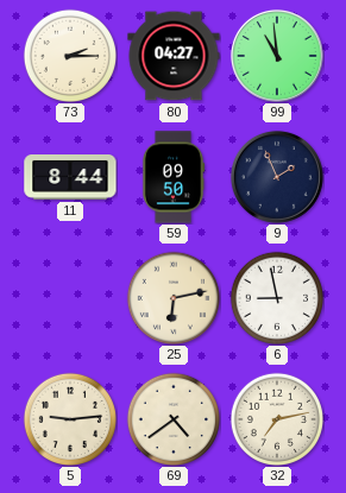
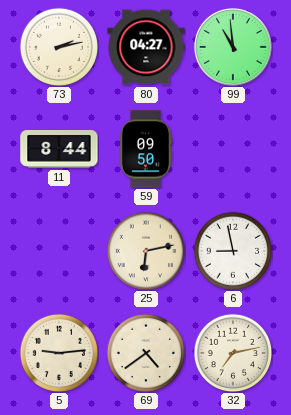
73: 2:15 -> 2:13 (58, 46)
9: 1:56 -> none (277, 177)
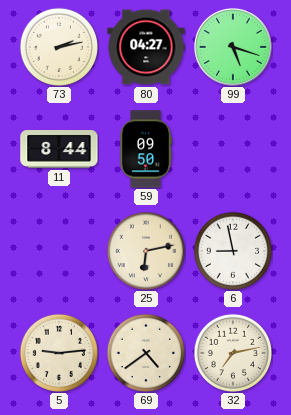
99: 10:59 -> 5:18 (233, 47)
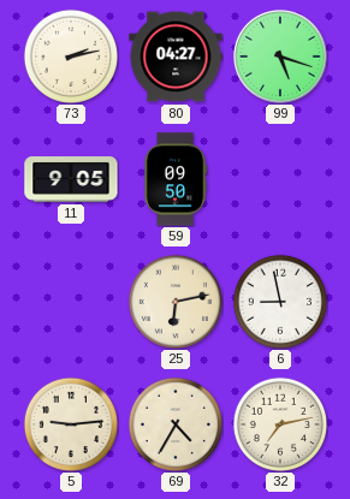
11: 8:44 -> 9:05 (71, 180)
69: 4:39 -> 4:35 (174, 423)
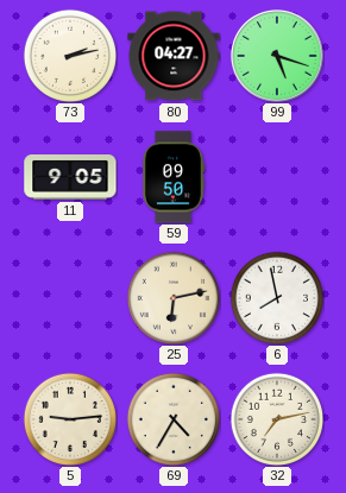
6: 8:58 -> 7:58 (276, 297)
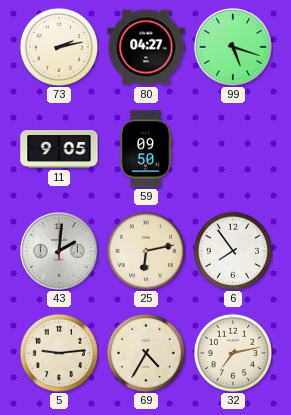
43: none -> 2:01 (59, 251)
6: 7:58 -> 7:54 (232, 250)
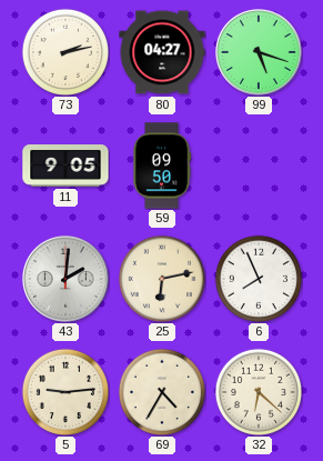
6: 7:54 -> 7:56 (258, 278)
32: 7:13 -> 6:22 (258, 391)
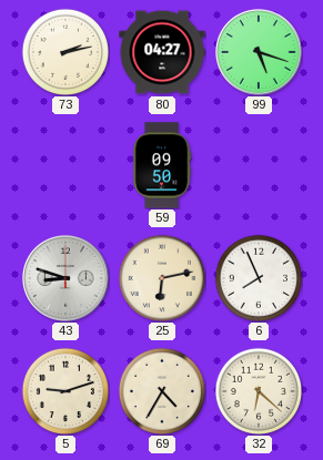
11: 9:05 -> none (65, 167)
43: 2:01 -> 8:48 (65, 278)
5: 9:14 -> 9:12 (64, 390)
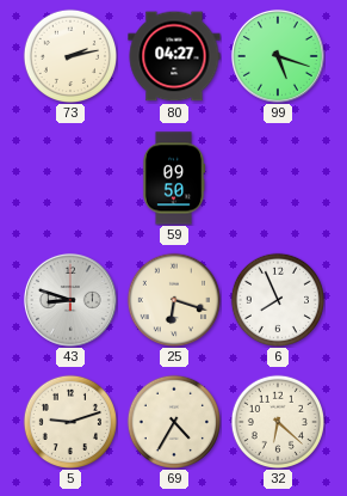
25: 6:13 -> 6:18 (173, 299)
